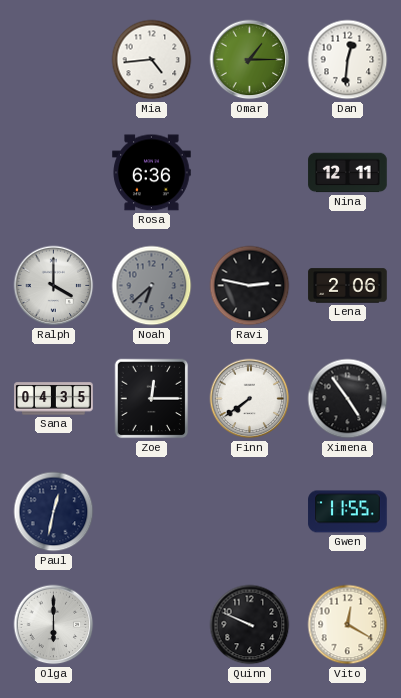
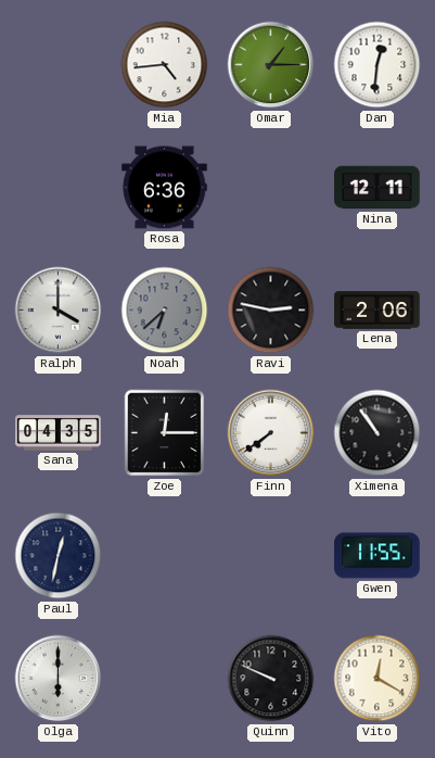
Ximena: 4:54 -> 10:54 (378, 433)
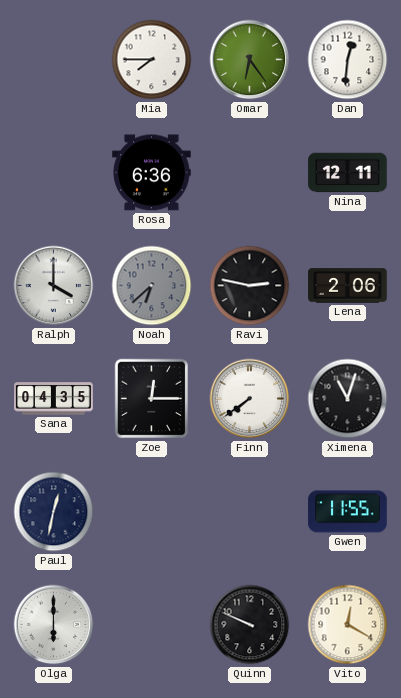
Mia: 4:44 -> 7:45 (152, 60)
Omar: 1:15 -> 6:24 (250, 60)
Ximena: 10:54 -> 11:03 (348, 399)
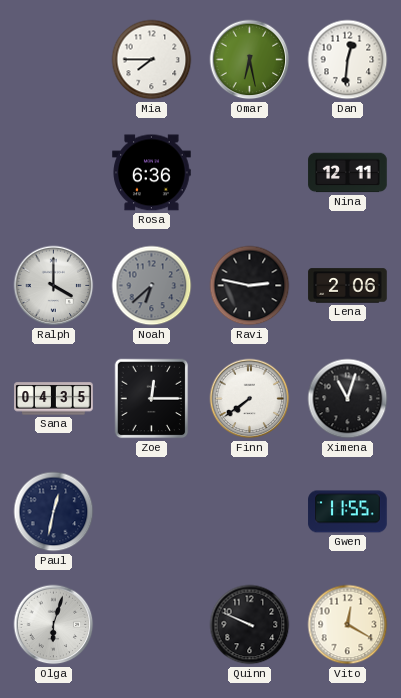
Omar: 6:24 -> 6:28 (250, 60)
Olga: 6:00 -> 6:03 (54, 625)
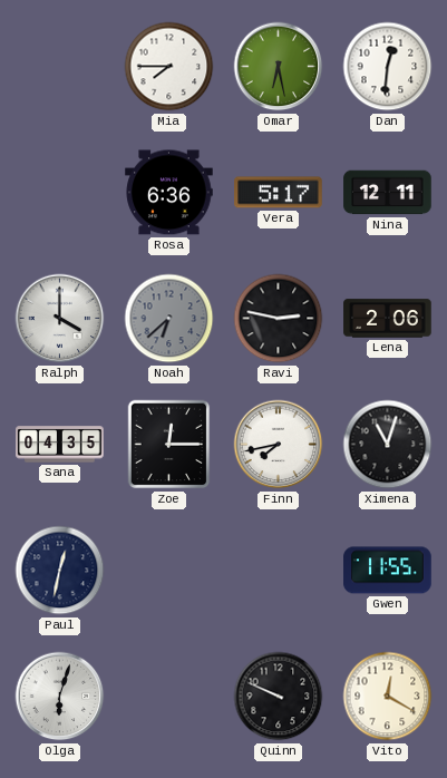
Vera: none -> 5:17 (279, 193)
Finn: 7:39 -> 7:43 (279, 445)
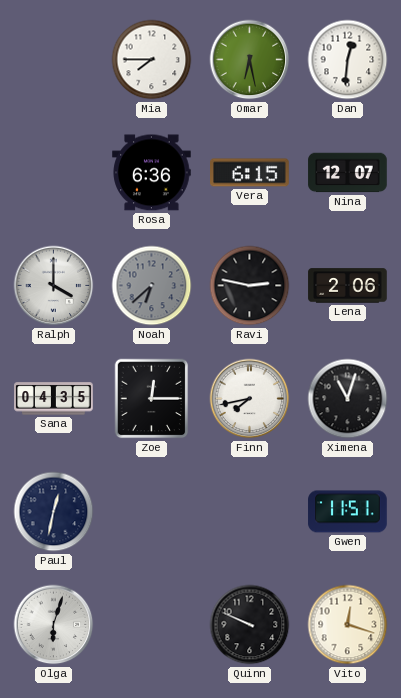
Vera: 5:17 -> 6:15 (250, 173)
Nina: 12:11 -> 12:07 (348, 173)
Gwen: 11:55 -> 11:51 (348, 512)
Vito: 12:20 -> 12:18 (348, 625)
